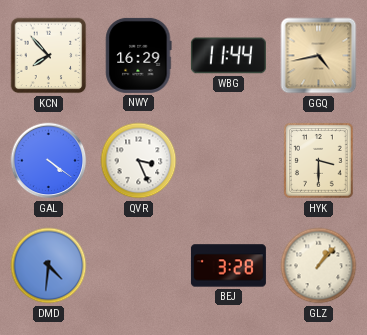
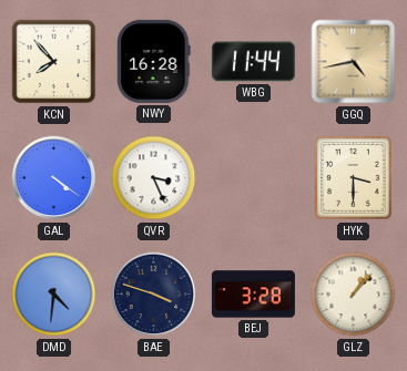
NWY: 16:29 -> 16:28 (154, 61)
BAE: none -> 3:48 (154, 295)
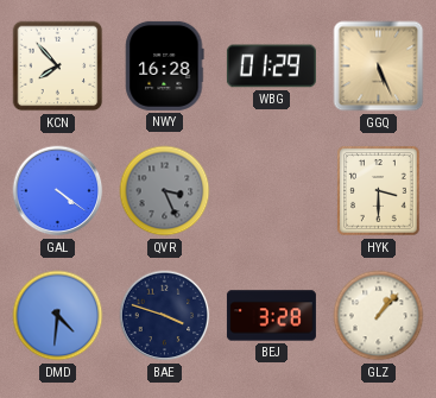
WBG: 11:44 -> 01:29 (271, 67)
GGQ: 4:43 -> 5:26 (379, 67)
QVR dial: white -> grey (165, 191)
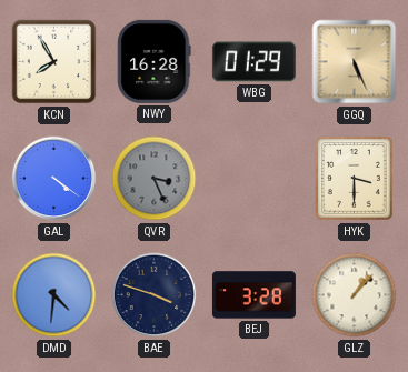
KCN: 7:53 -> 7:55 (54, 62)
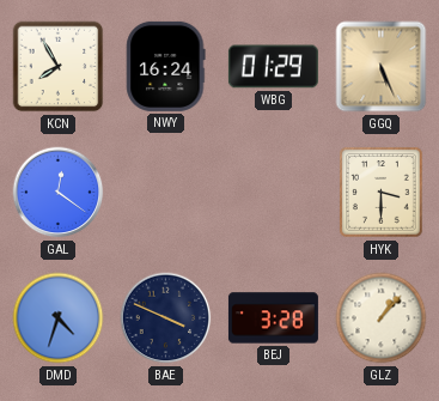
NWY: 16:28 -> 16:24 (166, 66)
GAL: 4:21 -> 12:21 (59, 193)
QVR: 3:26 -> none (155, 179)
DMD: 4:31 -> 4:33 (59, 318)
BAE: 3:48 -> 3:49 (166, 318)
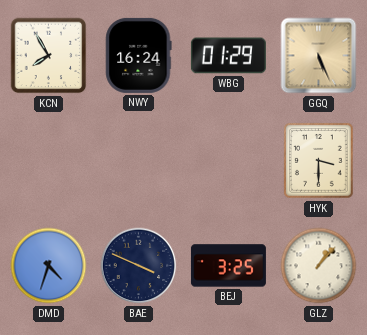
GAL: 12:21 -> none (59, 193)
BEJ: 3:28 -> 3:25 (228, 266)
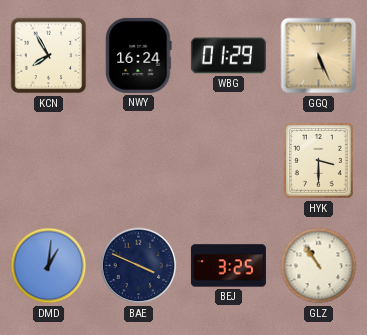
DMD: 4:33 -> 1:01 (49, 266)
GLZ: 1:07 -> 10:54 (319, 266)
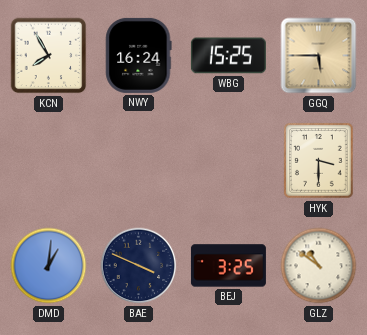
WBG: 01:29 -> 15:25 (228, 56)
GGQ: 5:26 -> 5:45 (319, 56)
GLZ: 10:54 -> 10:51 (319, 266)
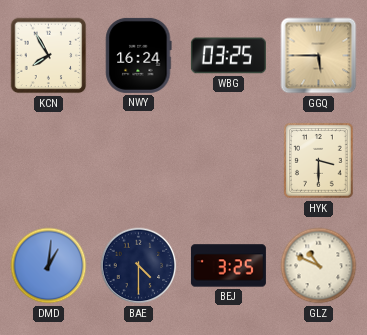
WBG: 15:25 -> 03:25 (228, 56)
BAE: 3:49 -> 4:30 (139, 266)
GLZ: 10:51 -> 10:49 (319, 266)
